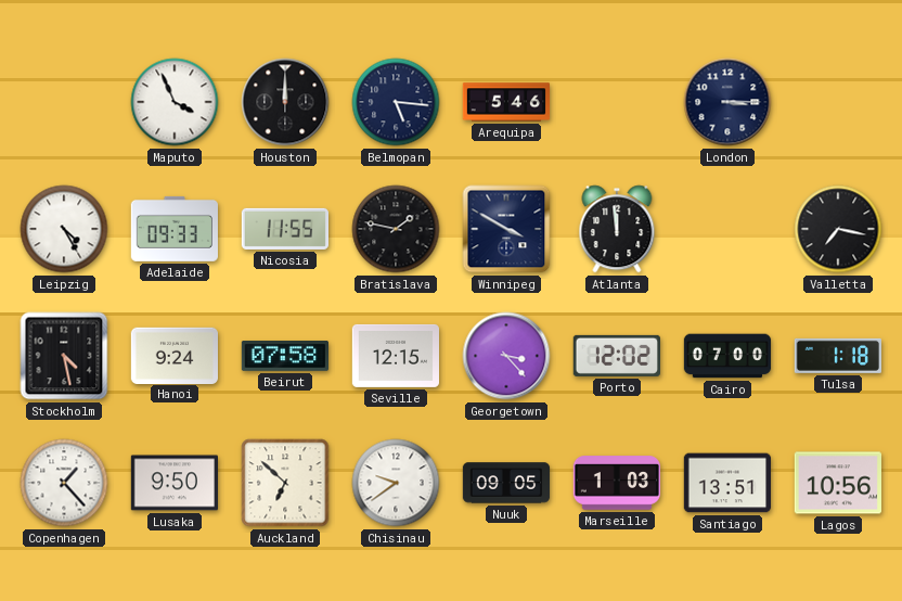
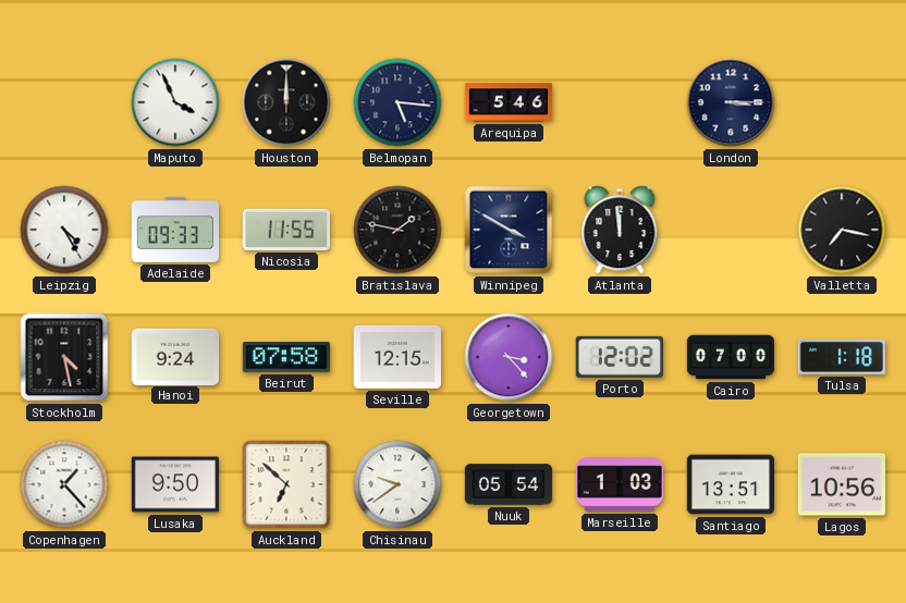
Nuuk: 09:05 -> 05:54 (509, 484)
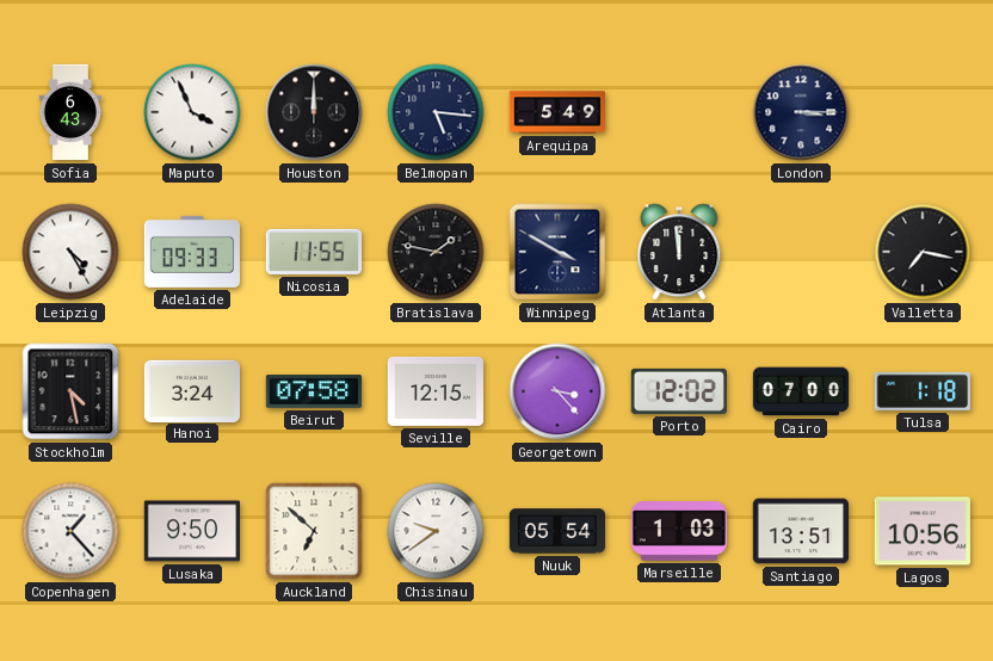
Sofia: none -> 6:43 (70, 112)
Arequipa: 5:46 -> 5:49 (557, 112)
Hanoi: 9:24 -> 3:24 (191, 390)
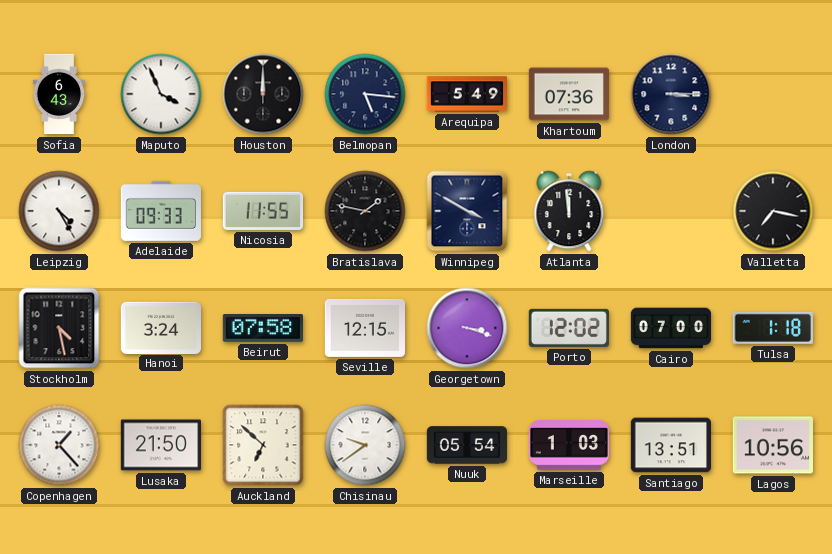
Khartoum: none -> 07:36 (568, 94)
Georgetown: 3:23 -> 3:18 (467, 328)
Lusaka: 9:50 -> 21:50 (160, 445)
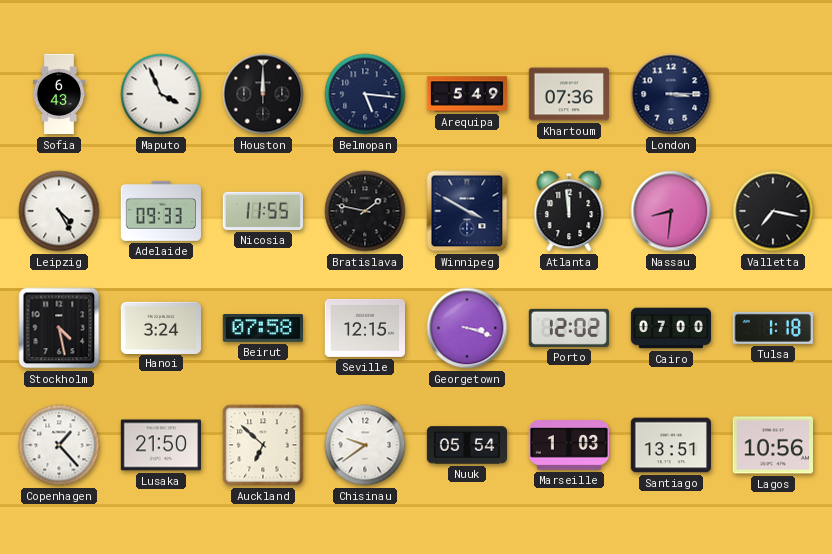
Nassau: none -> 8:31 (671, 211)
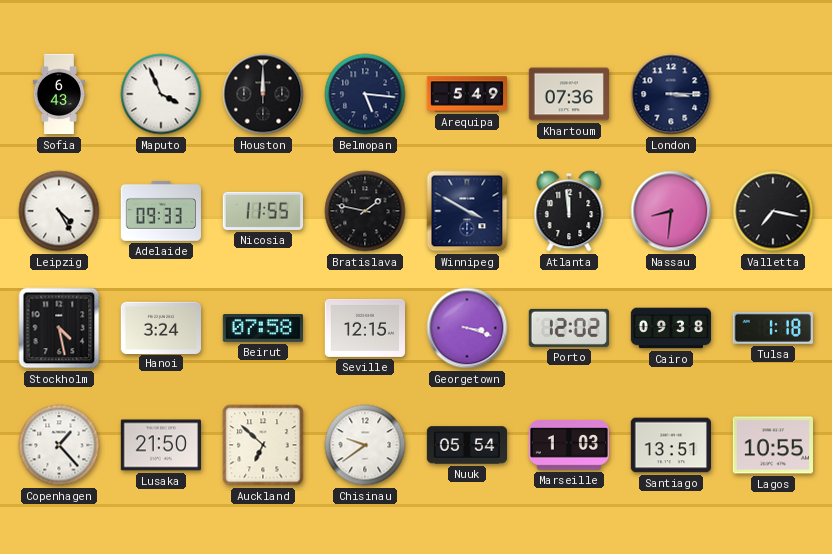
Cairo: 07:00 -> 09:38 (671, 328)
Lagos: 10:56 -> 10:55 (772, 445)
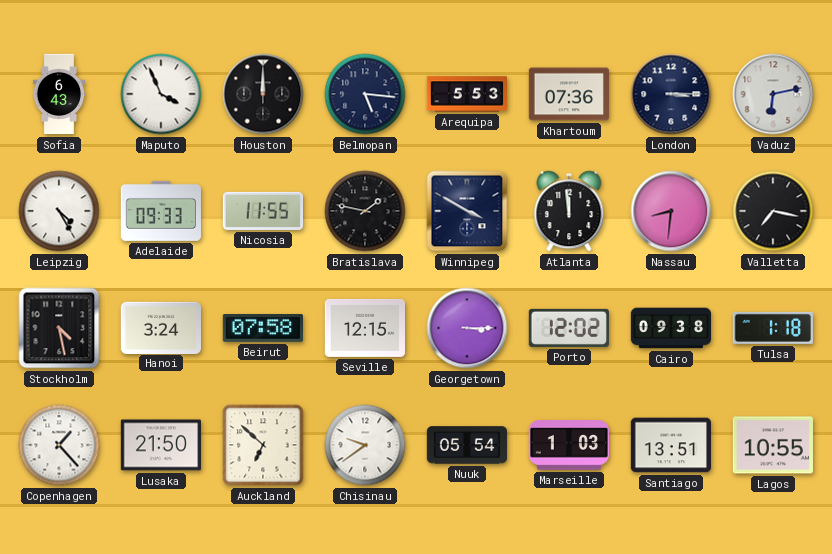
Arequipa: 5:49 -> 5:53 (467, 94)
Vaduz: none -> 6:13 (773, 94)
Georgetown: 3:18 -> 3:15 (467, 328)
